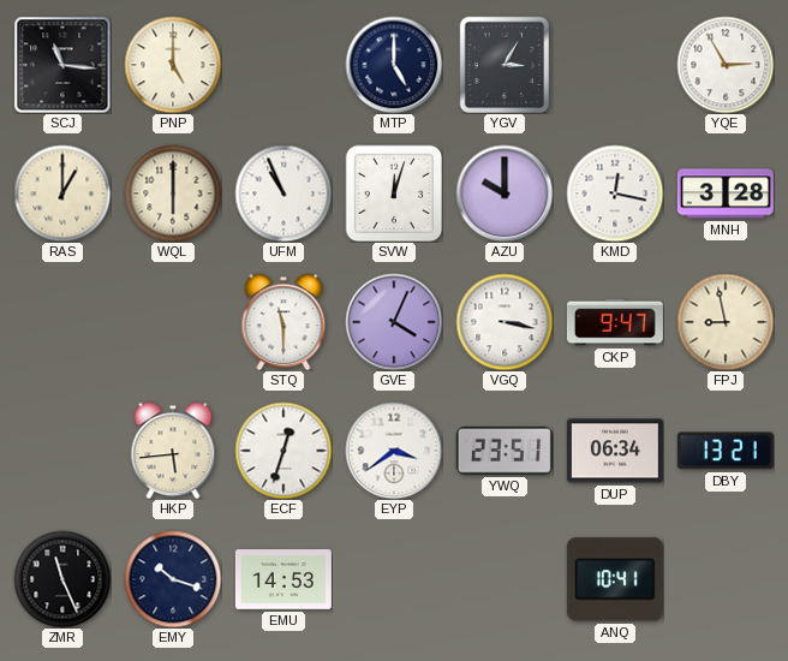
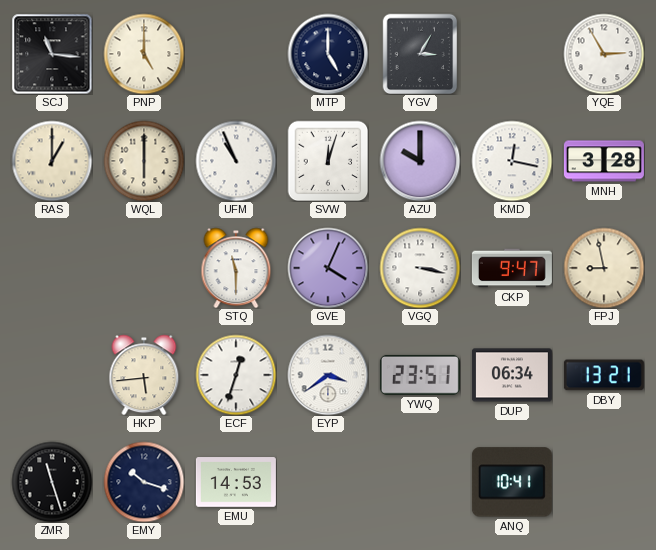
ZMR: 11:26 -> 11:27 (52, 482)
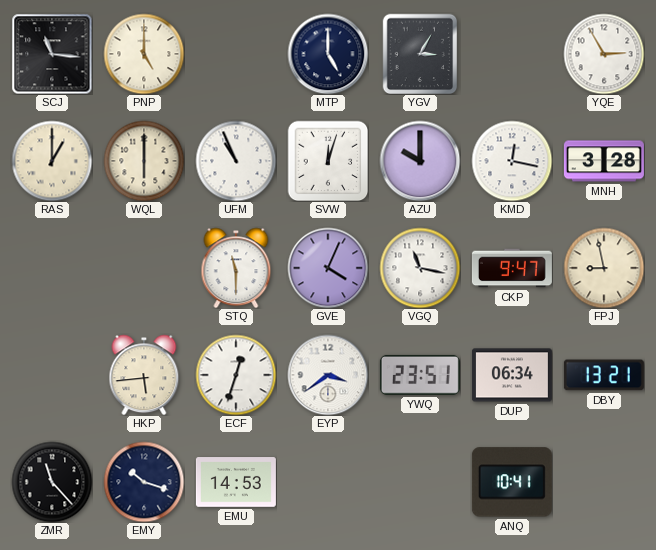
VGQ: 3:17 -> 11:17 (420, 268)
ZMR: 11:27 -> 11:23 (52, 482)
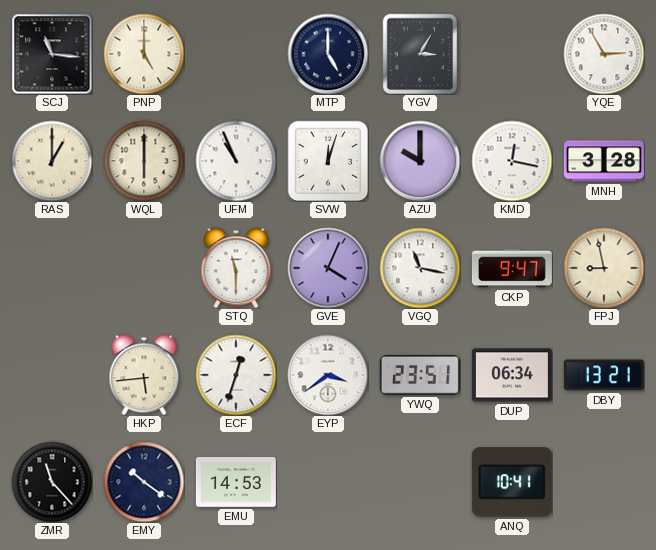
EMY: 10:18 -> 10:21 (144, 482)
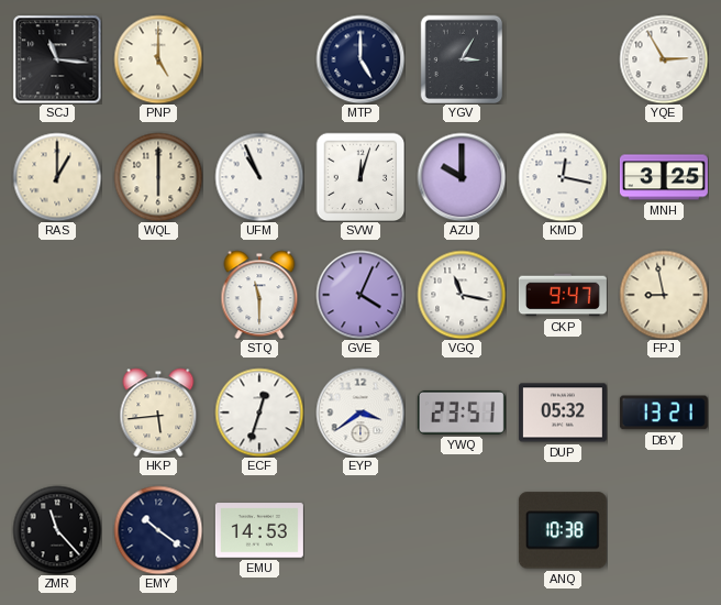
MNH: 3:28 -> 3:25 (664, 177)
DUP: 06:34 -> 05:32 (563, 413)
ANQ: 10:41 -> 10:38 (563, 530)
